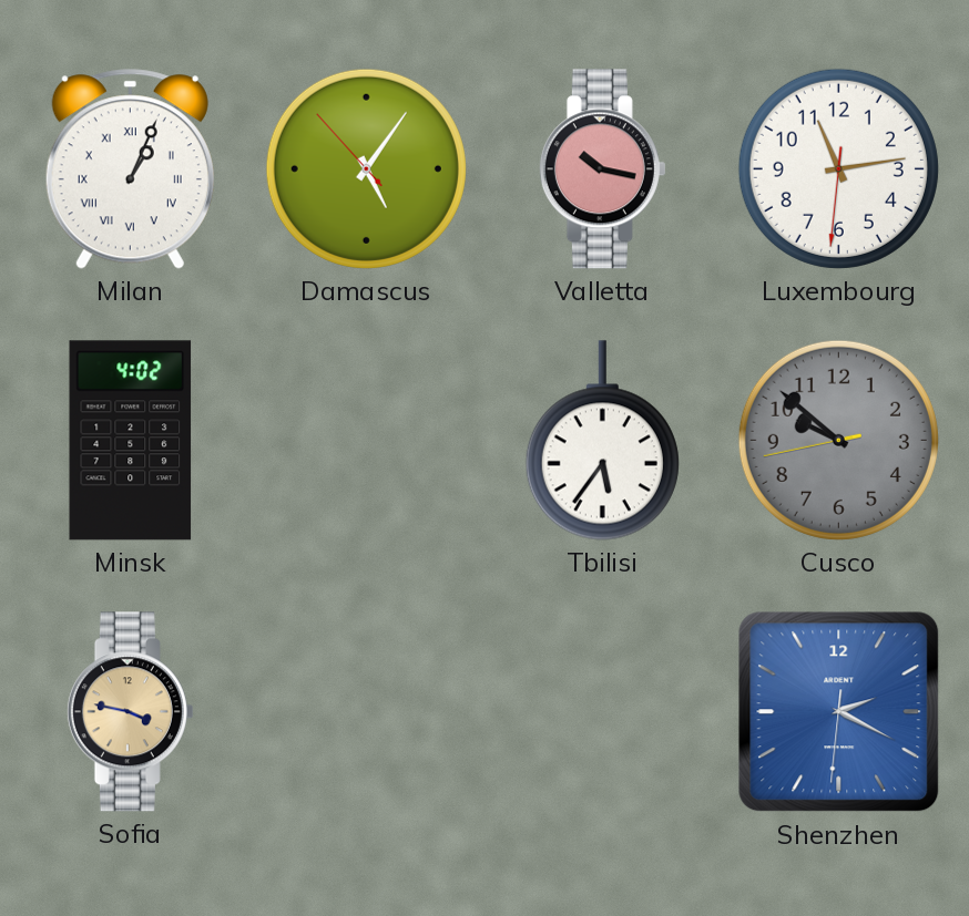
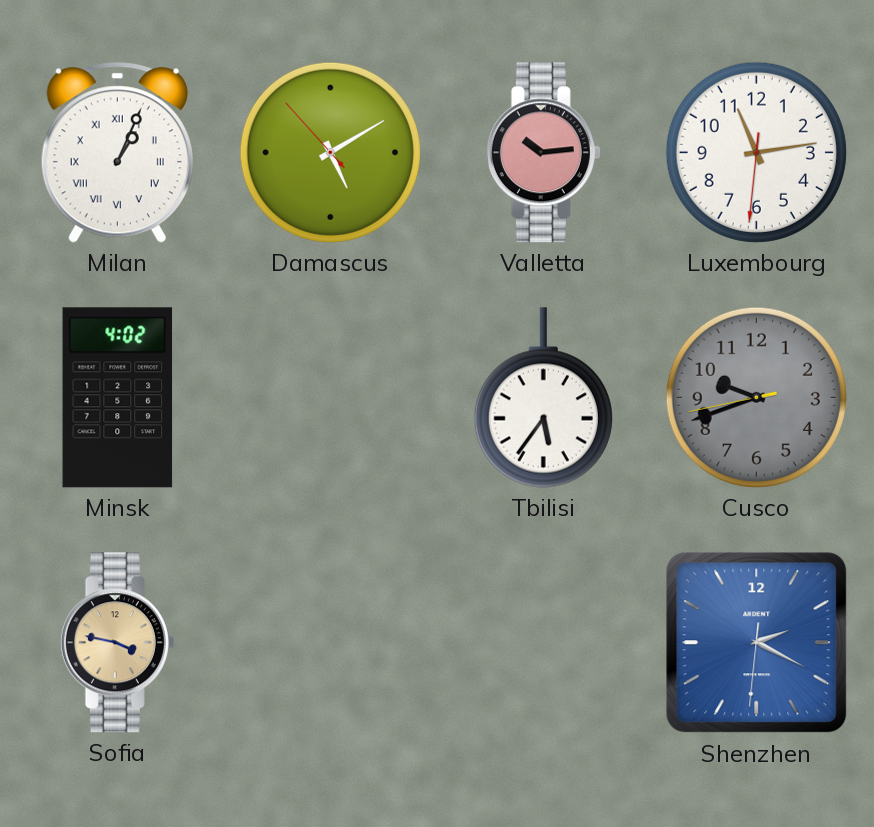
Damascus: 5:05 -> 5:09 (330, 152)
Valletta: 10:17 -> 10:14 (543, 153)
Cusco: 9:51 -> 9:41 (756, 397)
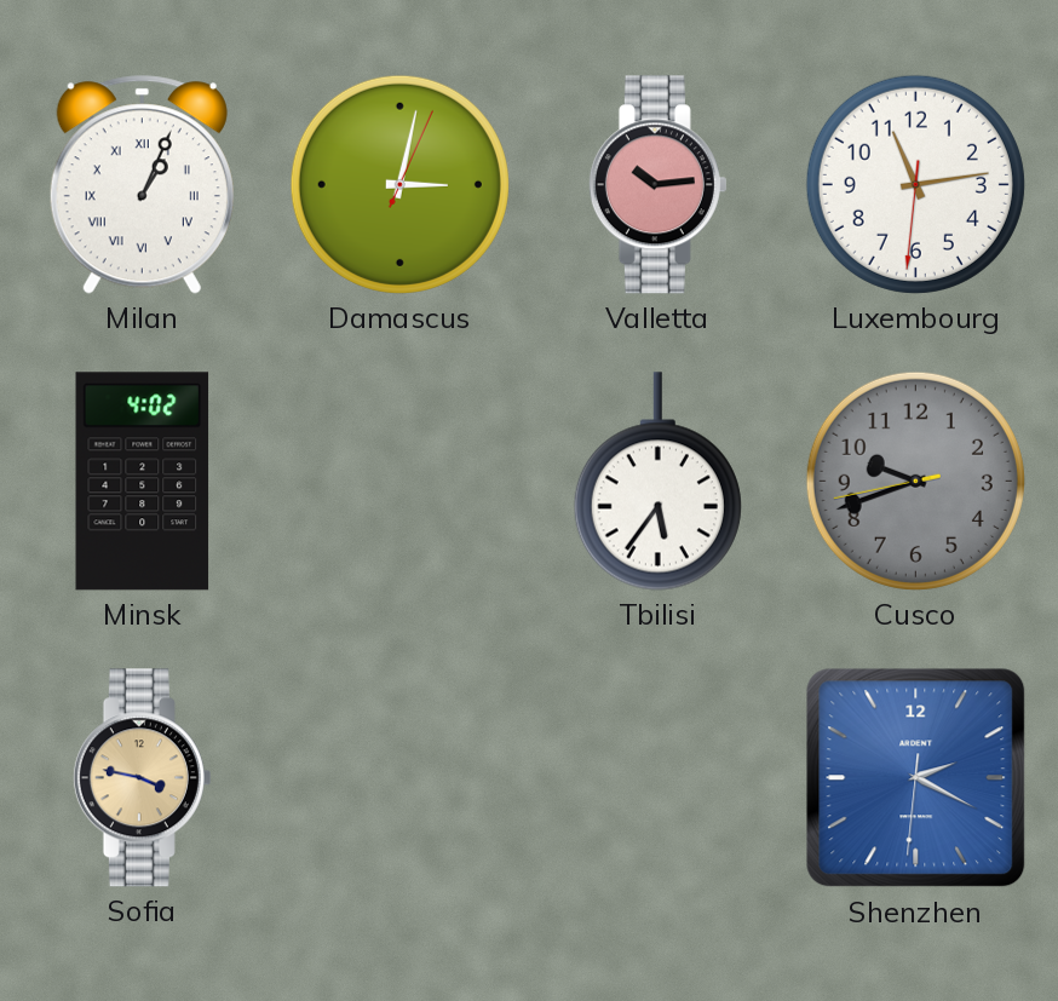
Damascus: 5:09 -> 3:02 (399, 184)
